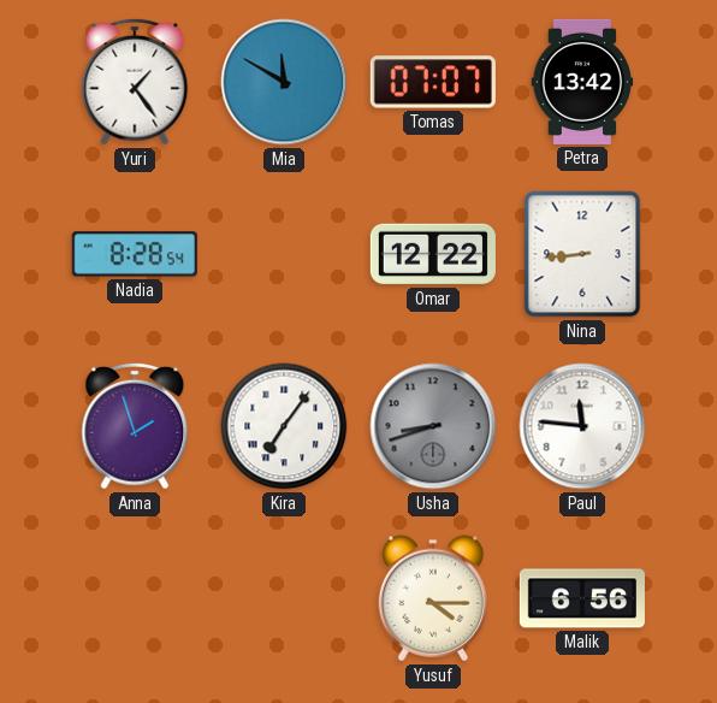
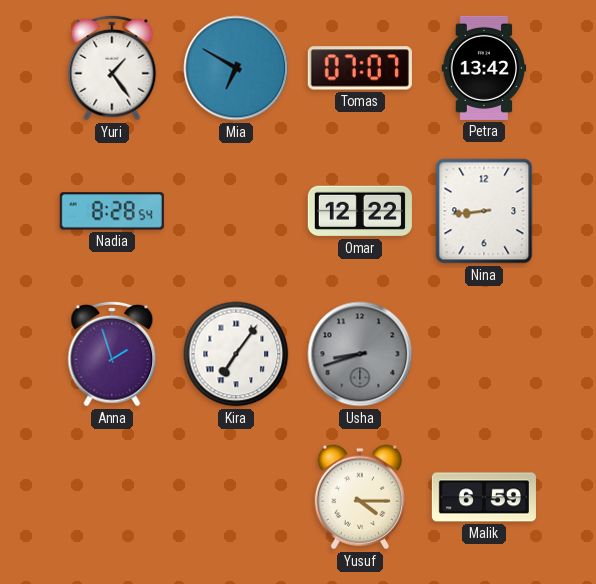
Mia: 11:50 -> 6:50 (236, 68)
Paul: 11:46 -> none (582, 426)
Malik: 6:56 -> 6:59 (484, 497)
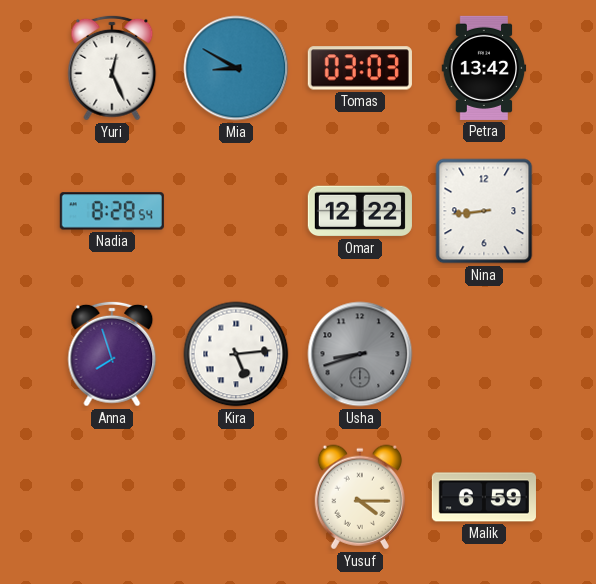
Yuri: 1:24 -> 12:26 (112, 68)
Mia: 6:50 -> 8:50 (236, 68)
Tomas: 07:07 -> 03:03 (360, 68)
Anna: 1:57 -> 7:57 (112, 354)
Kira: 7:06 -> 5:14 (236, 354)
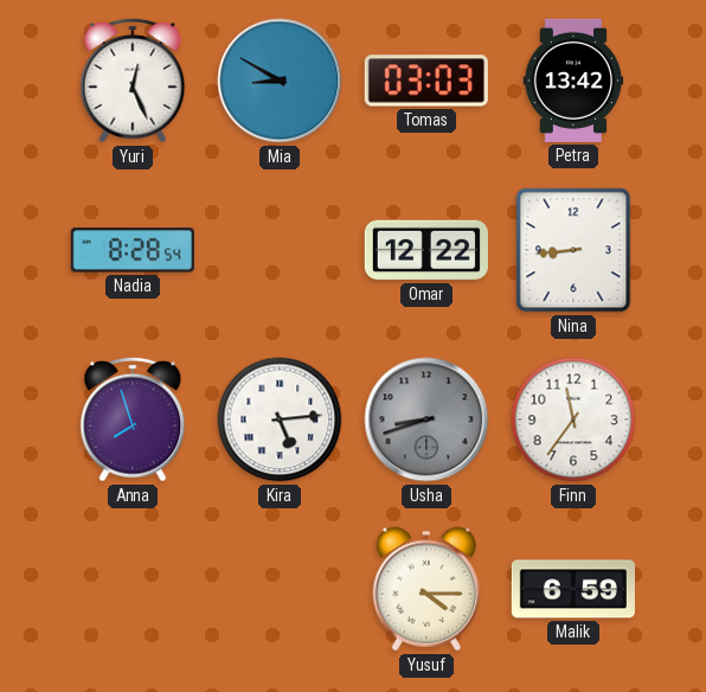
Finn: none -> 11:36 (573, 419)
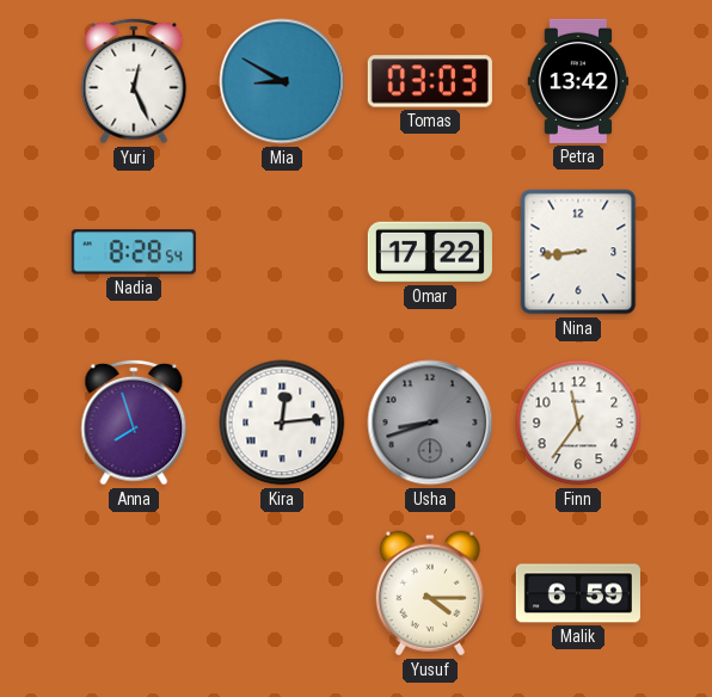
Omar: 12:22 -> 17:22 (430, 252)
Kira: 5:14 -> 12:14 (282, 422)
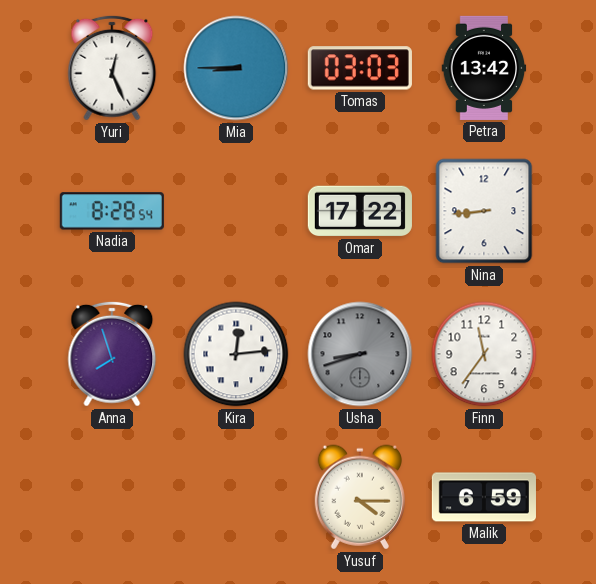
Mia: 8:50 -> 8:45 (236, 68)
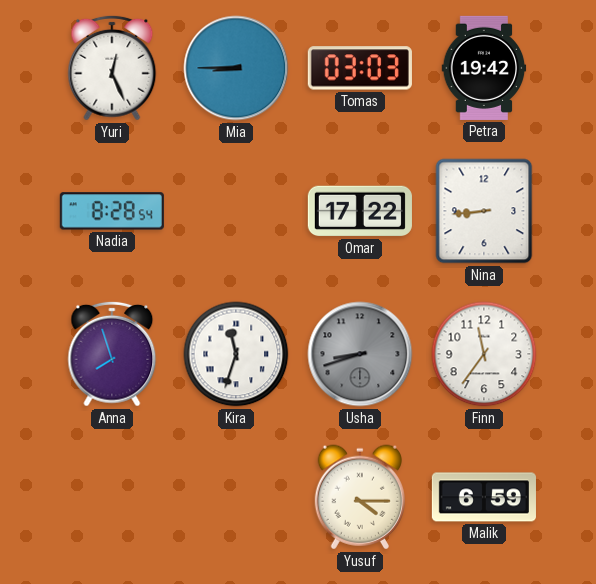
Petra: 13:42 -> 19:42 (484, 68)
Kira: 12:14 -> 11:33 (236, 354)
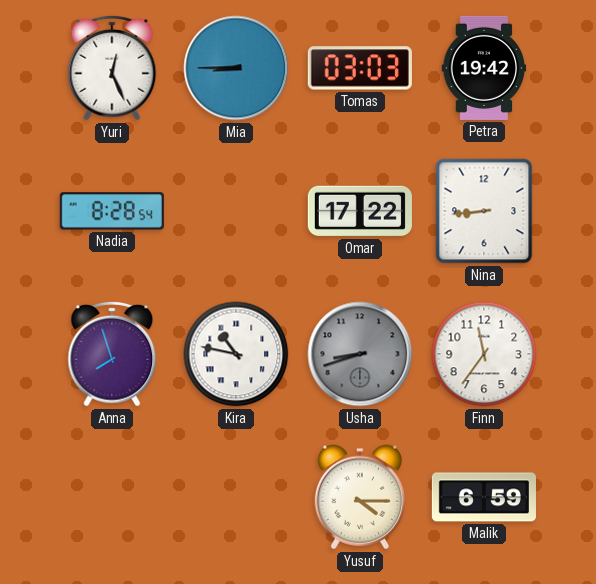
Kira: 11:33 -> 10:47 (236, 354)
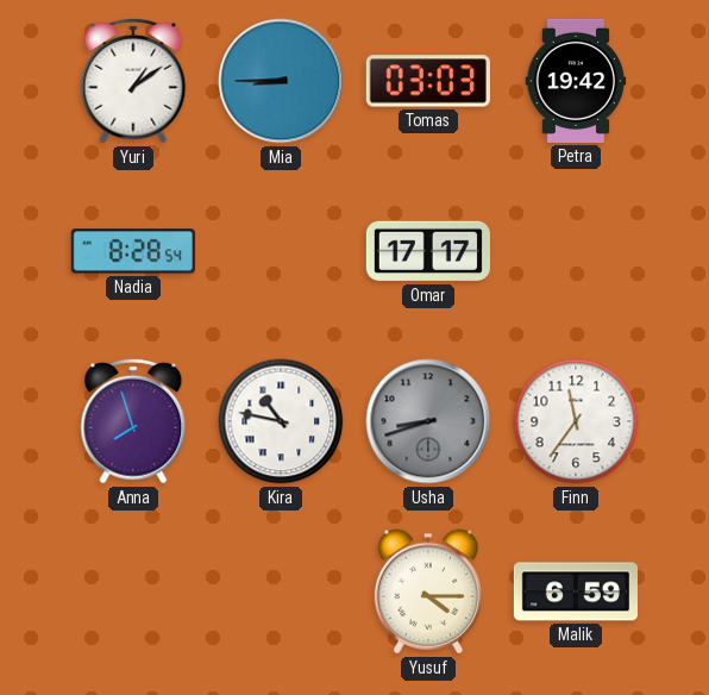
Yuri: 12:26 -> 1:09 (133, 81)
Omar: 17:22 -> 17:17 (428, 251)
Nina: 8:44 -> none (484, 211)
